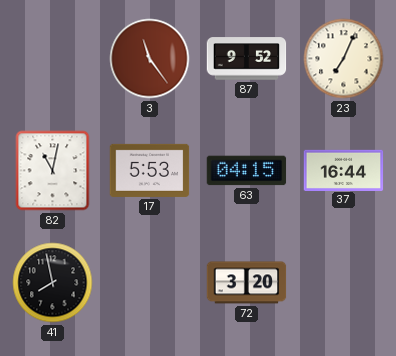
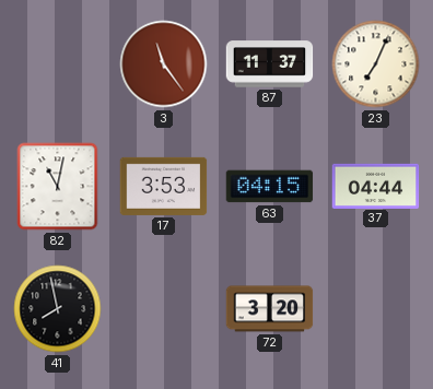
87: 9:52 -> 11:37 (270, 64)
17: 5:53 -> 3:53 (164, 186)
37: 16:44 -> 04:44 (376, 186)
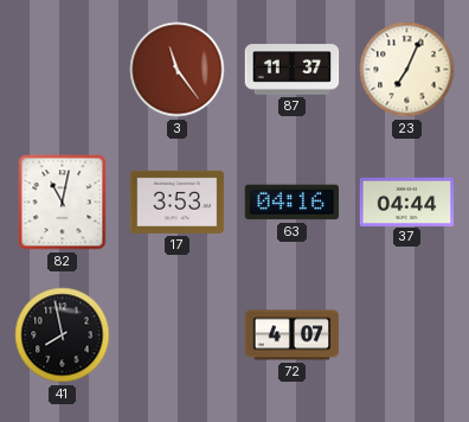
63: 04:15 -> 04:16 (293, 203)
72: 3:20 -> 4:07 (293, 335)
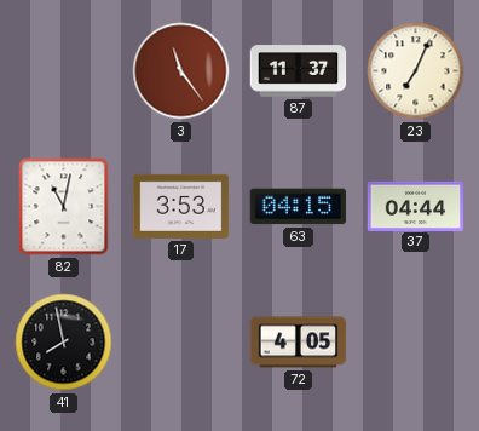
63: 04:16 -> 04:15 (299, 207)
72: 4:07 -> 4:05 (299, 343)
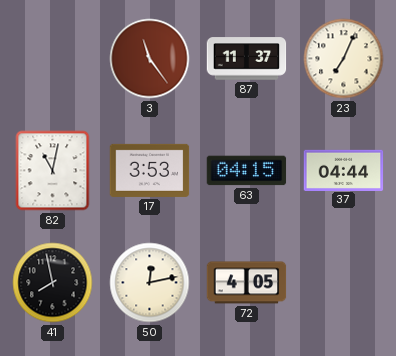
50: none -> 12:13 (150, 283)
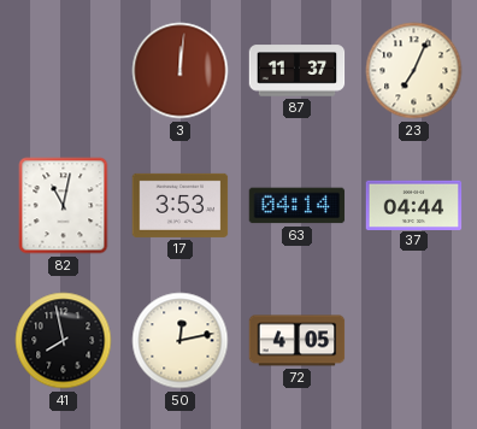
3: 11:24 -> 12:01 (181, 71)
63: 04:15 -> 04:14 (298, 206)
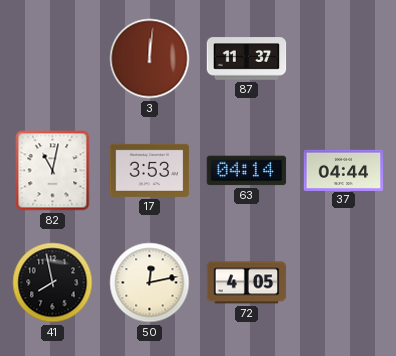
23: 7:04 -> none (414, 71)
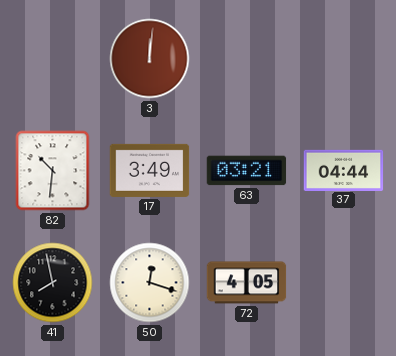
87: 11:37 -> none (247, 59)
82: 11:02 -> 10:31 (53, 171)
17: 3:53 -> 3:49 (150, 170)
63: 04:14 -> 03:21 (247, 171)
50: 12:13 -> 12:18 (150, 283)
